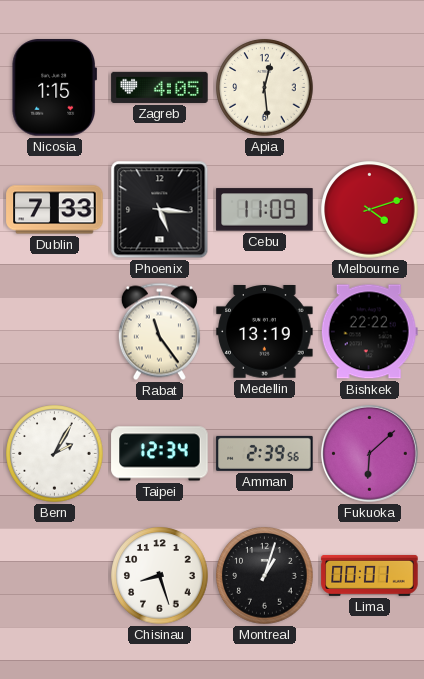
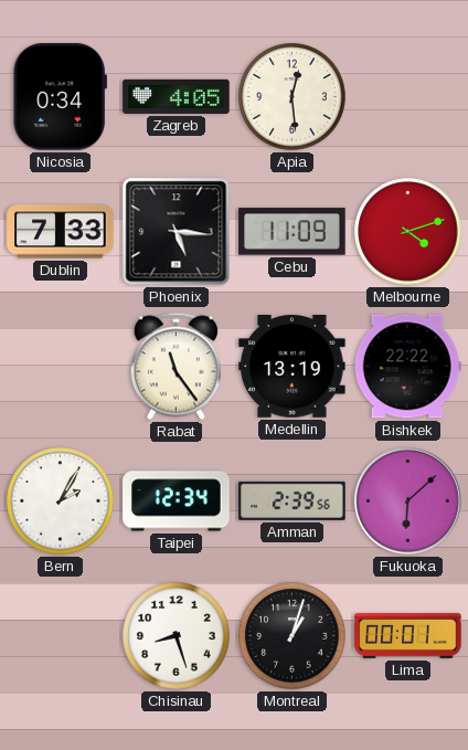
Nicosia: 1:15 -> 0:34 (60, 97)
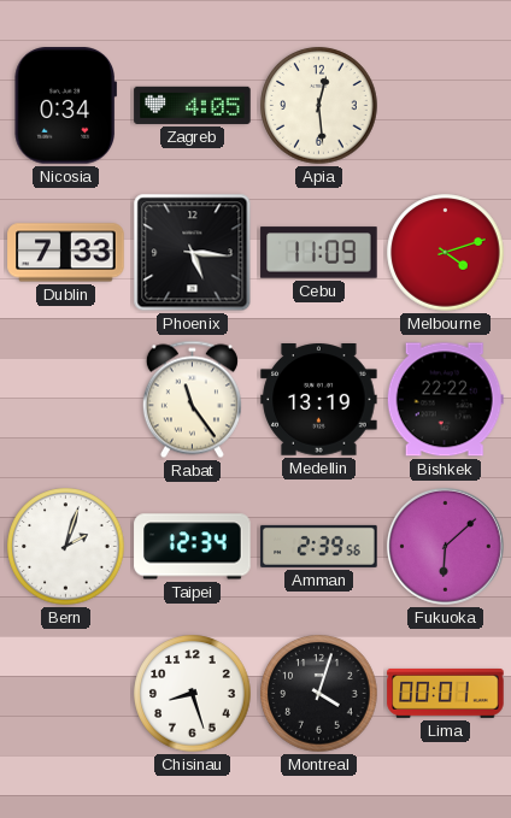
Bern: 2:05 -> 2:03 (66, 547)
Montreal: 1:03 -> 4:03 (319, 694)
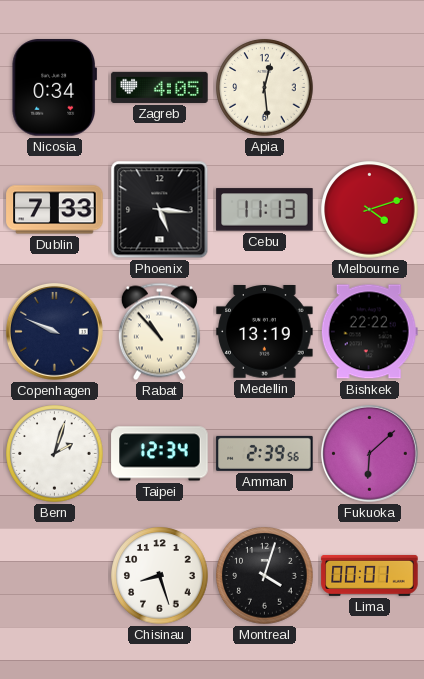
Cebu: 11:09 -> 11:13 (265, 210)
Copenhagen: none -> 9:49 (54, 331)
Rabat: 11:24 -> 10:53 (159, 332)
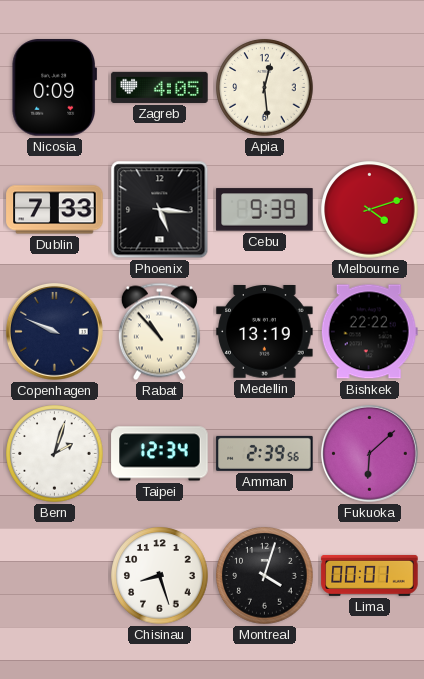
Nicosia: 0:34 -> 0:09 (54, 88)
Cebu: 11:13 -> 9:39 (265, 210)
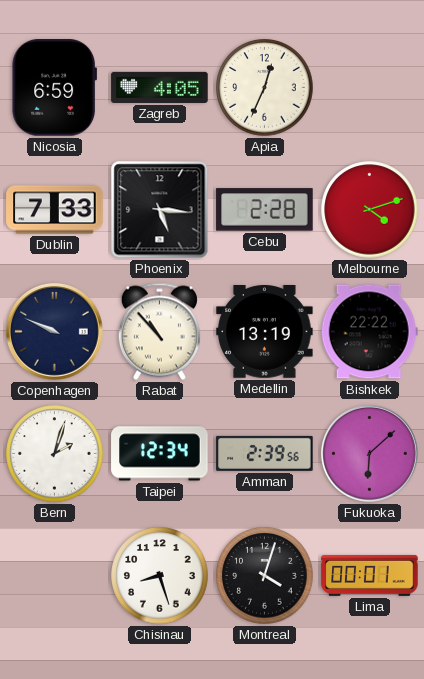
Nicosia: 0:09 -> 6:59 (54, 88)
Apia: 12:29 -> 12:34 (265, 88)
Cebu: 9:39 -> 2:28 (265, 210)
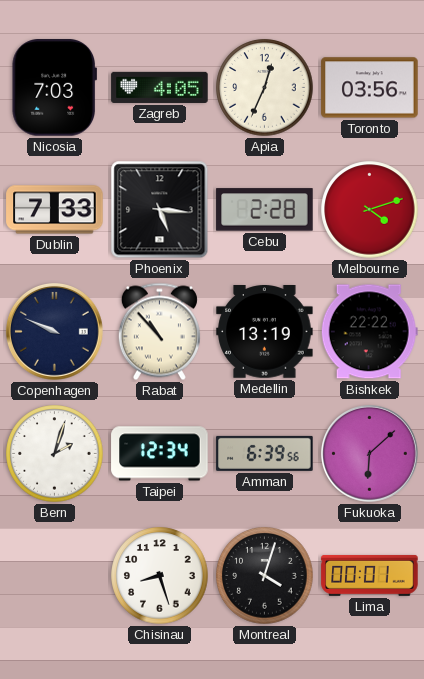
Nicosia: 6:59 -> 7:03 (54, 88)
Toronto: none -> 03:56 (370, 88)
Amman: 2:39 -> 6:39 (265, 453)
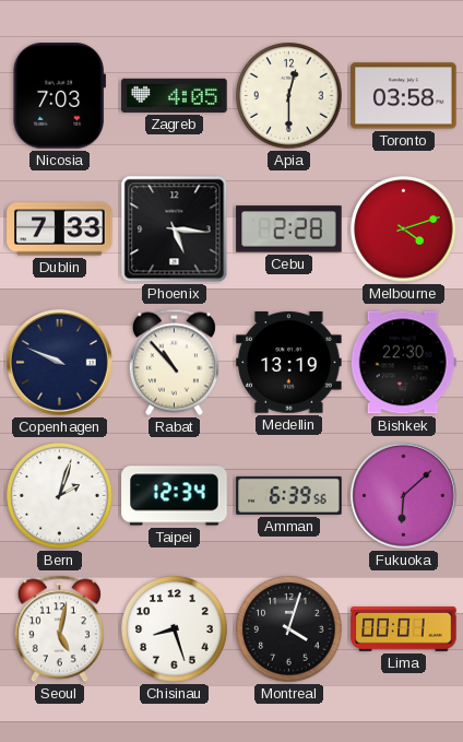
Apia: 12:34 -> 12:30 (289, 96)
Toronto: 03:56 -> 03:58 (404, 96)
Bishkek: 22:22 -> 22:30 (403, 363)
Seoul: none -> 5:02 (59, 629)
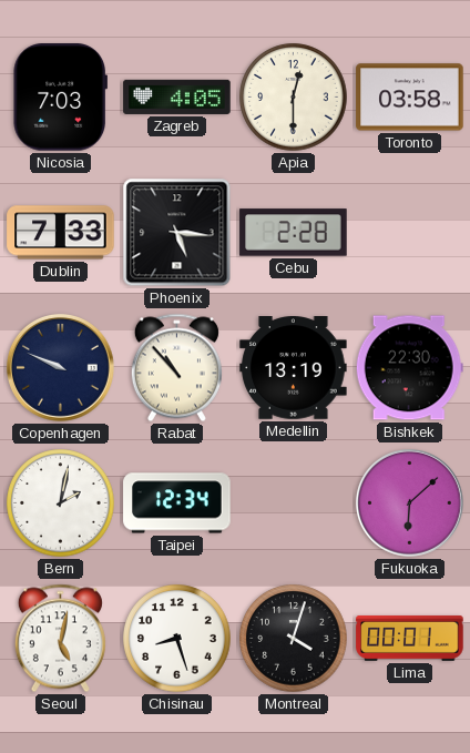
Melbourne: 4:12 -> none (404, 229)
Bern: 2:03 -> 2:02 (61, 503)
Amman: 6:39 -> none (289, 495)
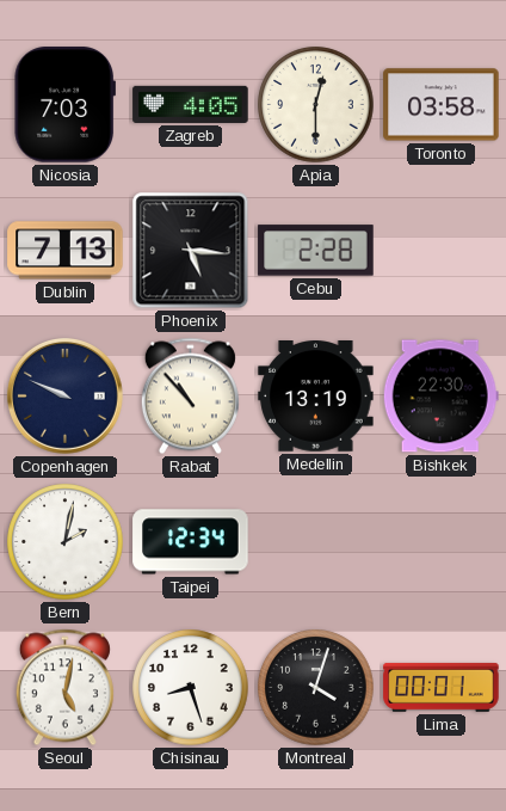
Dublin: 7:33 -> 7:13 (66, 251)
Fukuoka: 6:08 -> none (409, 502)
